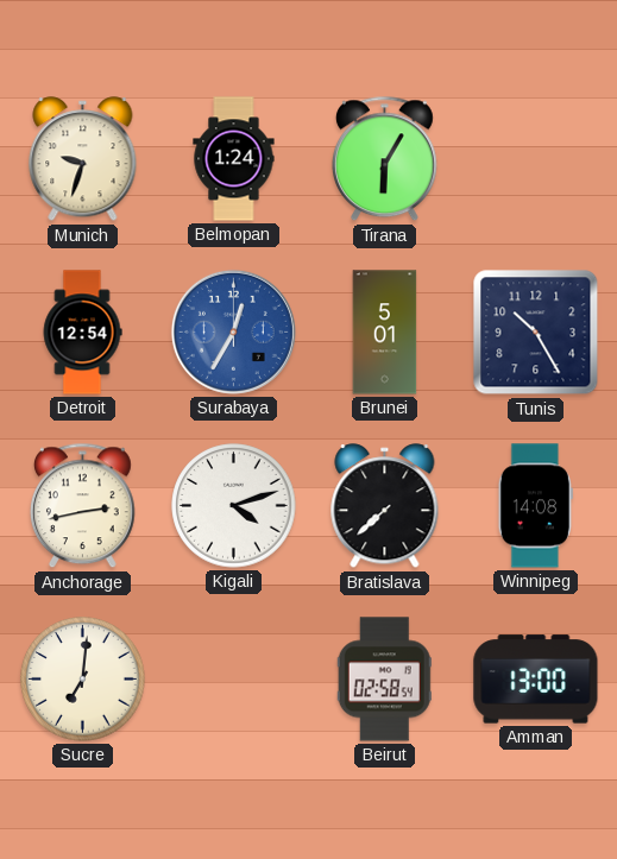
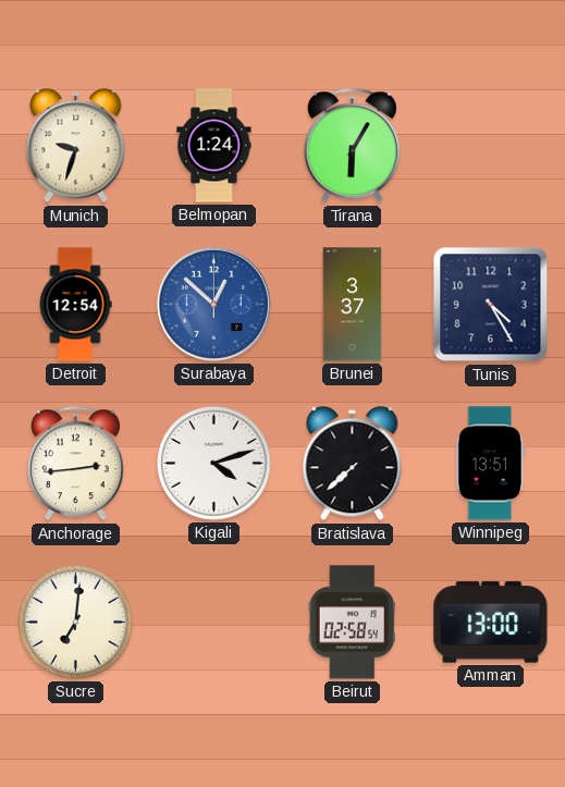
Surabaya: 12:35 -> 12:52 (213, 304)
Brunei: 5:01 -> 3:37 (353, 305)
Tunis: 10:25 -> 4:25 (491, 305)
Anchorage: 2:43 -> 2:44 (75, 464)
Winnipeg: 14:08 -> 13:51 (490, 464)
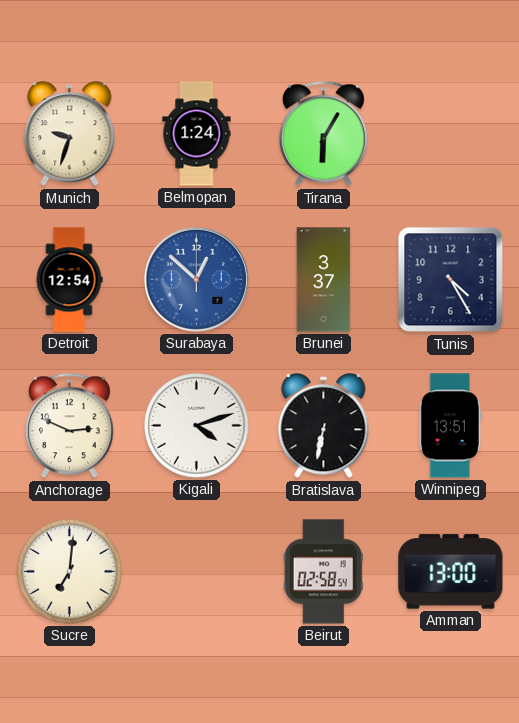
Anchorage: 2:44 -> 2:49 (69, 426)
Bratislava: 7:38 -> 6:32 (324, 426)
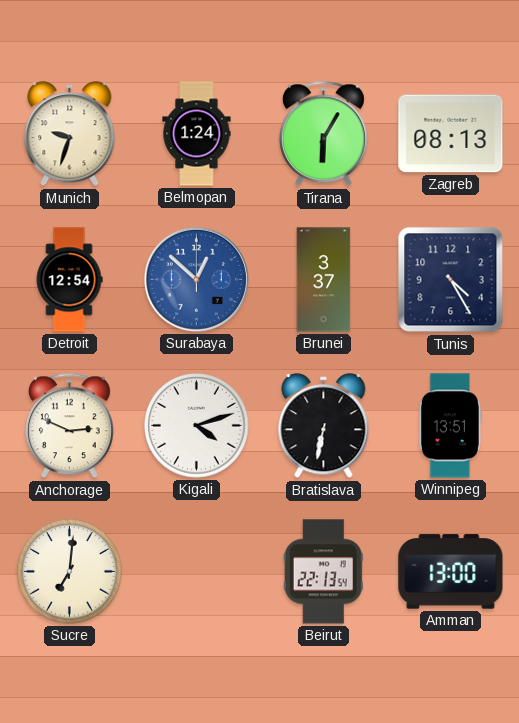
Zagreb: none -> 08:13 (451, 134)
Beirut: 02:58 -> 22:13 (323, 572)
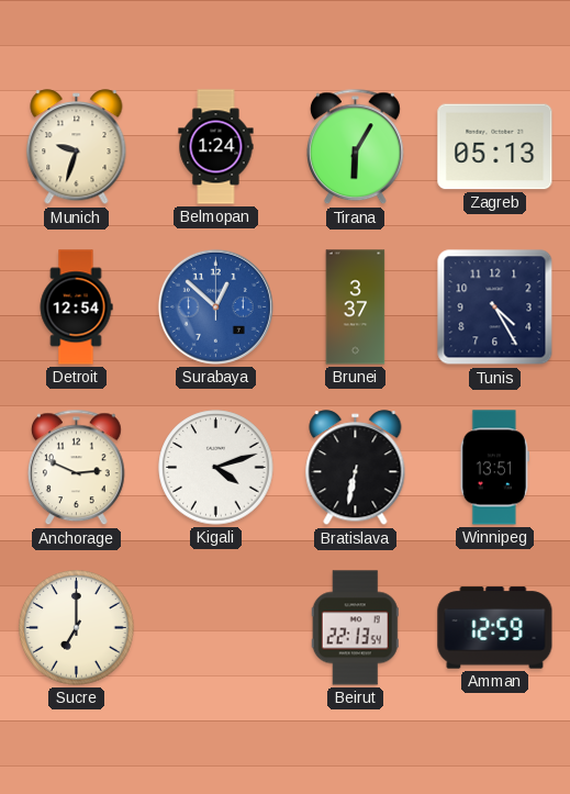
Zagreb: 08:13 -> 05:13 (495, 147)
Sucre: 7:01 -> 7:00 (77, 628)
Amman: 13:00 -> 12:59 (495, 628)
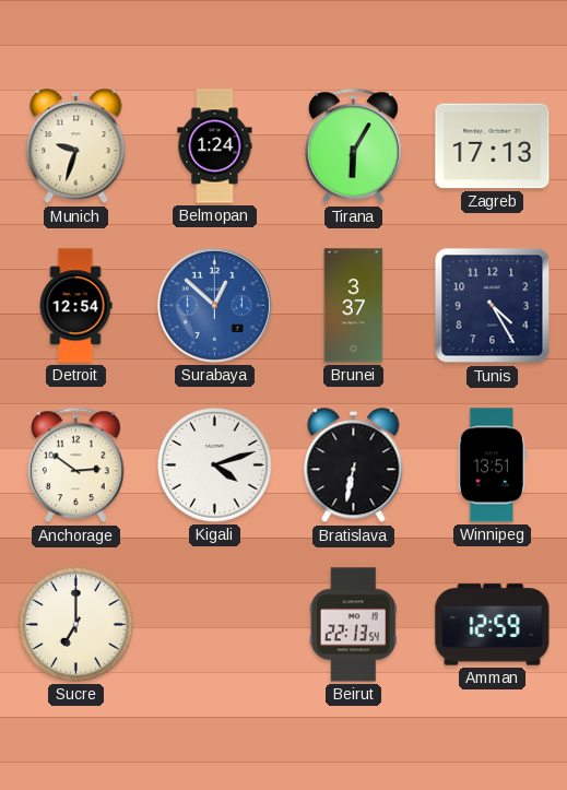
Zagreb: 05:13 -> 17:13 (493, 146)
Anchorage: 2:49 -> 2:51 (75, 465)
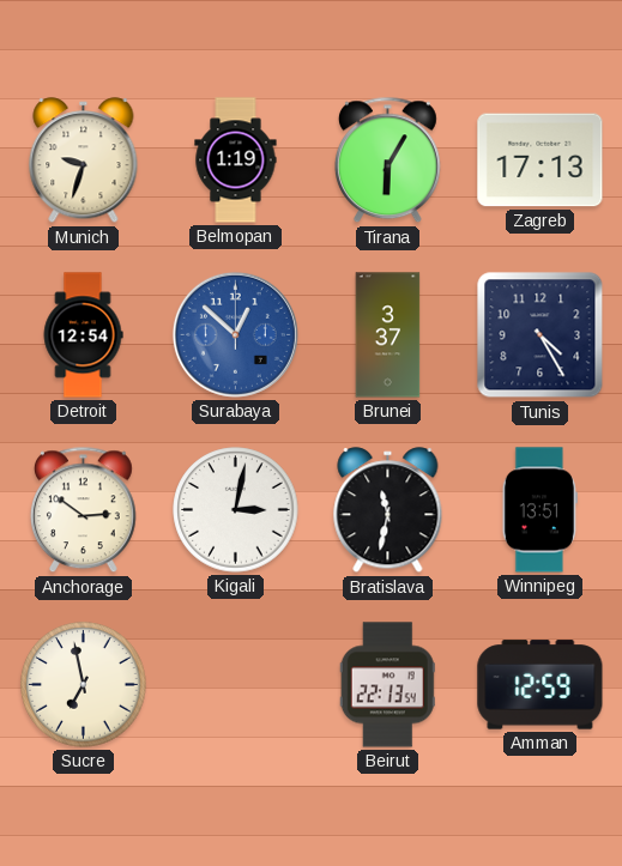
Belmopan: 1:24 -> 1:19 (236, 161)
Kigali: 4:12 -> 3:02 (236, 510)
Bratislava: 6:32 -> 11:32 (388, 510)
Sucre: 7:00 -> 6:58 (84, 685)
